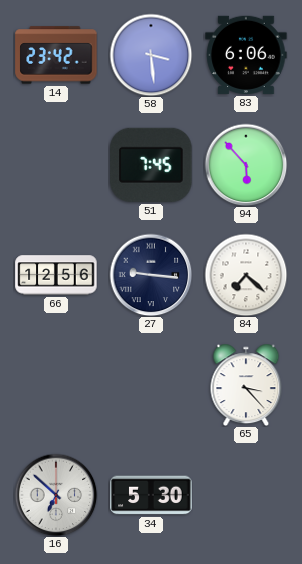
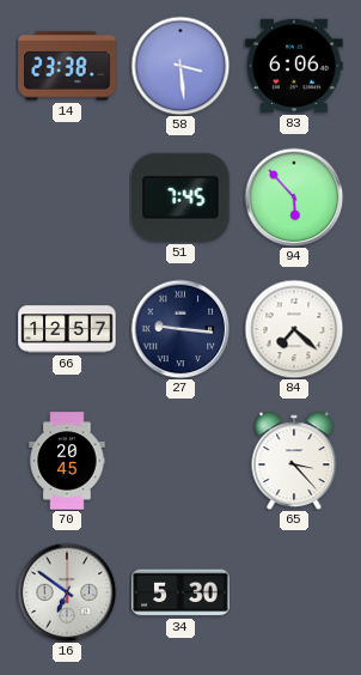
14: 23:42 -> 23:38 (67, 66)
66: 12:56 -> 12:57 (67, 329)
70: none -> 20:45 (67, 461)
16: 6:52 -> 6:51 (67, 592)
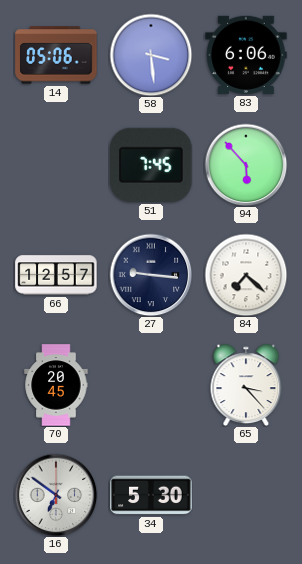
14: 23:38 -> 05:06 (56, 55)
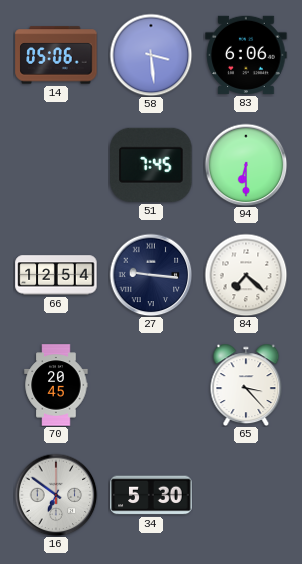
94: 5:53 -> 6:30 (246, 165)
66: 12:57 -> 12:54 (56, 275)
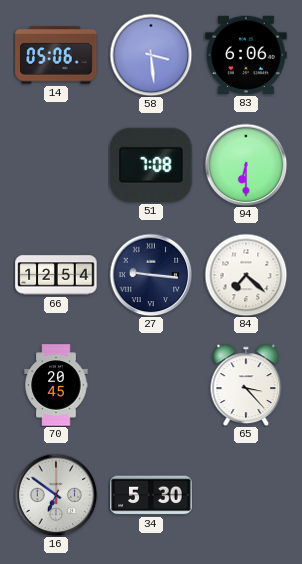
51: 7:45 -> 7:08 (151, 165)
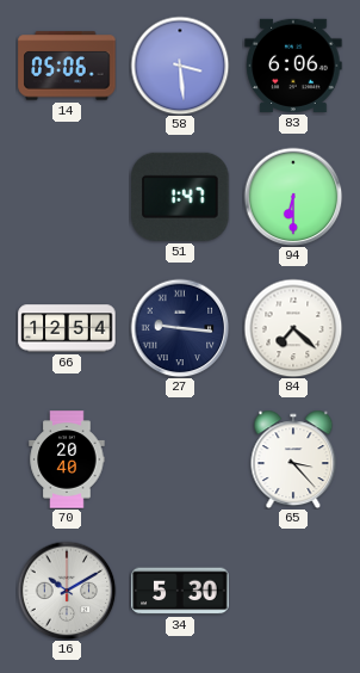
51: 7:08 -> 1:47 (180, 197)
70: 20:45 -> 20:40 (67, 459)
16: 6:51 -> 10:10 (67, 591)
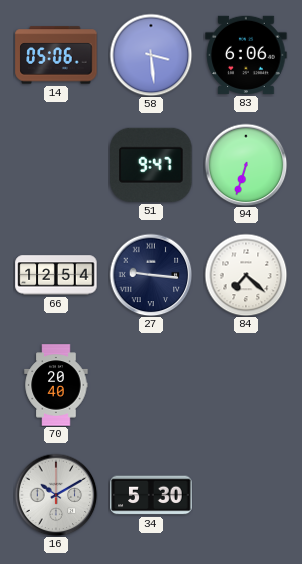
51: 1:47 -> 9:47 (151, 165)
94: 6:30 -> 6:33 (246, 165)
65: 3:23 -> none (293, 459)
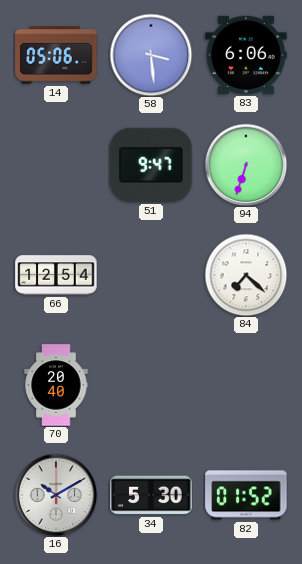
27: 9:16 -> none (151, 275)
82: none -> 01:52 (246, 495)
